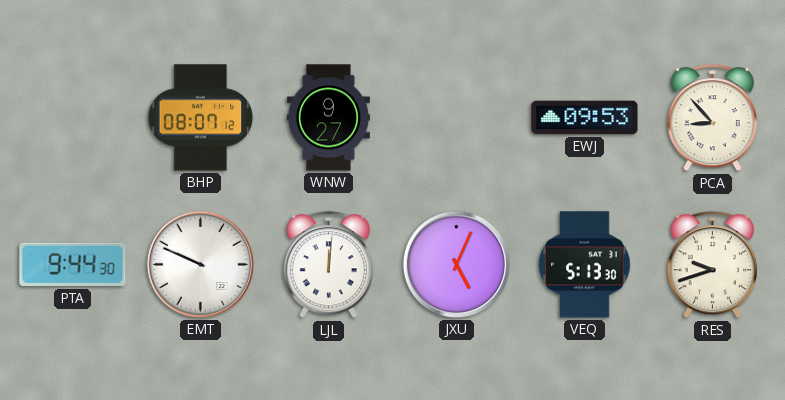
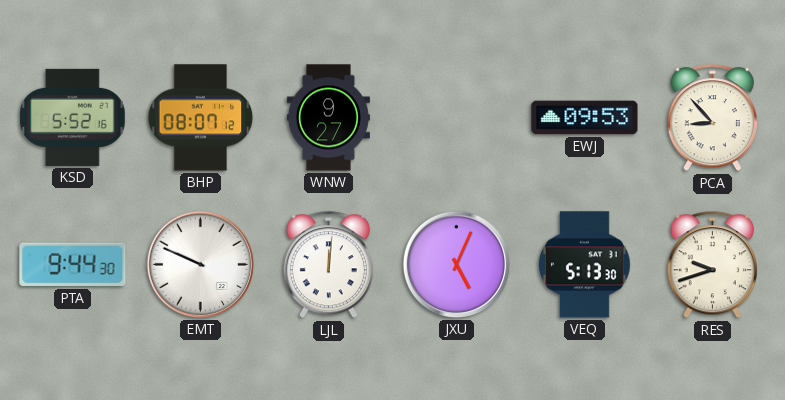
KSD: none -> 5:52 (73, 117)
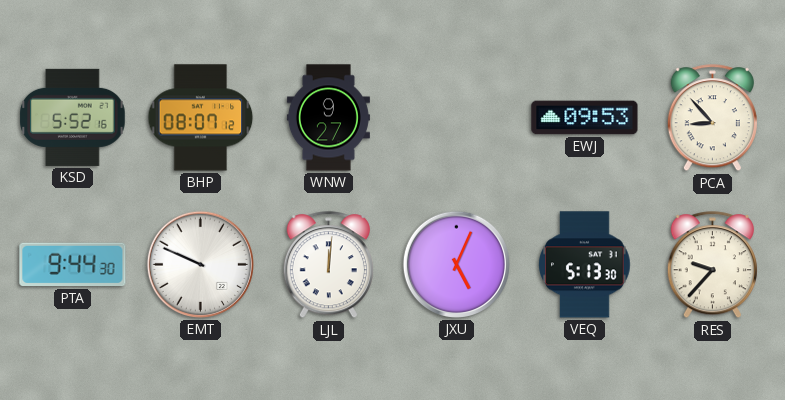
RES: 9:42 -> 9:37 (712, 265)
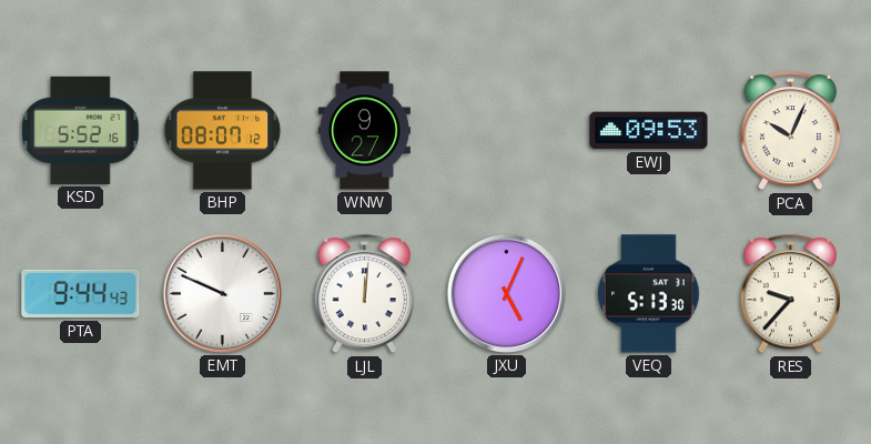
PCA: 8:53 -> 10:04 (790, 131)
PTA: 9:44:30 -> 9:44:43 (81, 294)
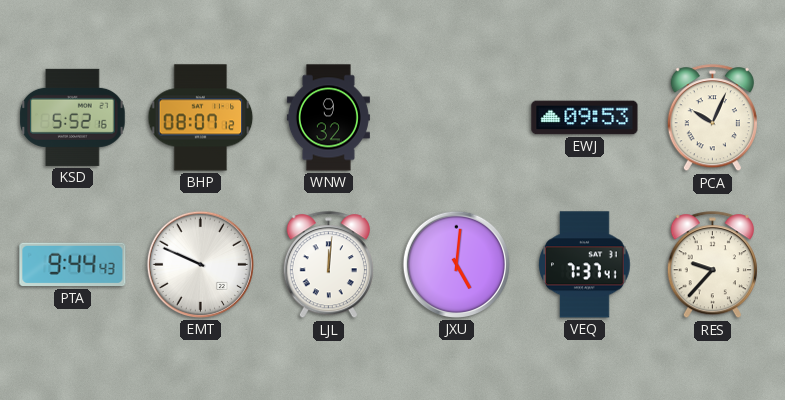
WNW: 9:27 -> 9:32 (328, 118)
JXU: 5:04 -> 5:01 (456, 264)
VEQ: 5:13 -> 7:37 (585, 265)
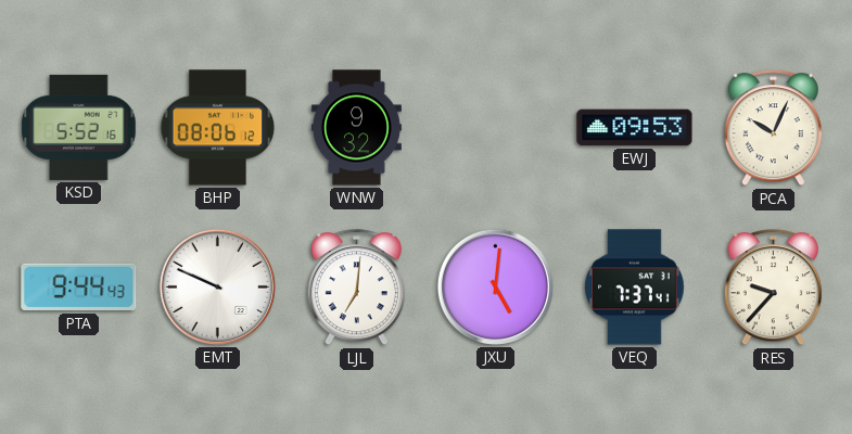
BHP: 08:07 -> 08:06 (218, 128)
LJL: 12:01 -> 7:01 (356, 288)
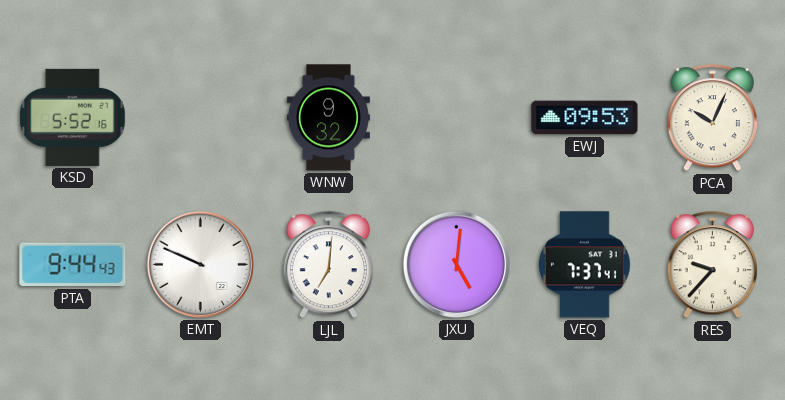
BHP: 08:06 -> none (218, 128)
